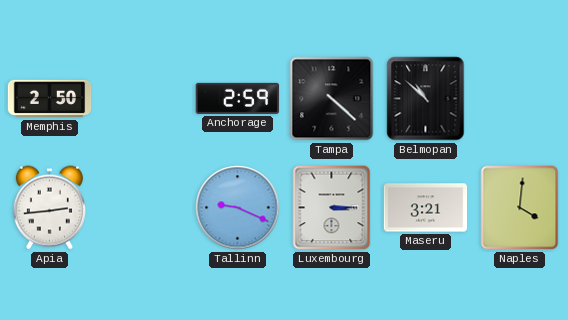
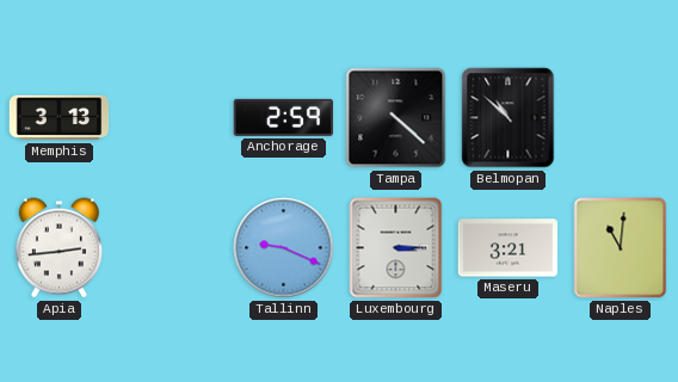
Memphis: 2:50 -> 3:13 (60, 118)
Naples: 4:01 -> 11:01 (621, 248)
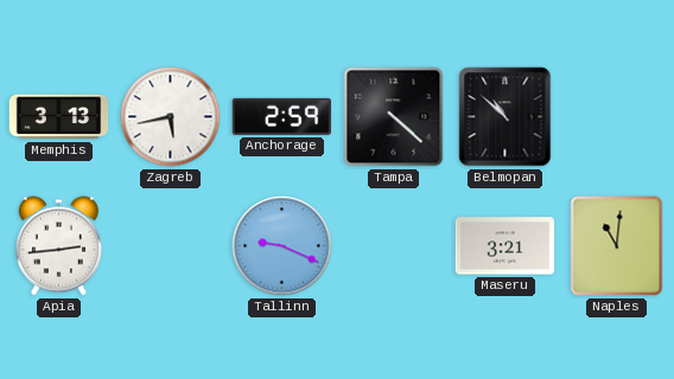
Zagreb: none -> 5:43 (171, 117)
Luxembourg: 3:15 -> none (396, 248)
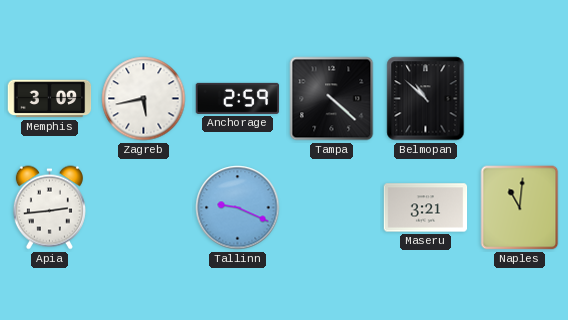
Memphis: 3:13 -> 3:09 (50, 99)
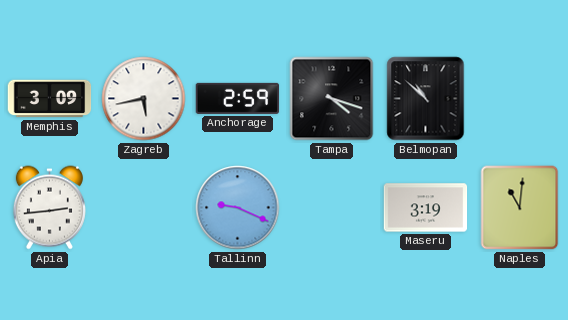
Tampa: 4:22 -> 4:18 (332, 99)
Maseru: 3:21 -> 3:19 (426, 208)
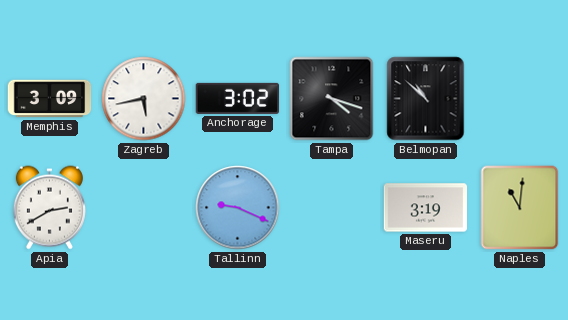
Anchorage: 2:59 -> 3:02 (238, 98)
Apia: 2:44 -> 2:40 (49, 208)
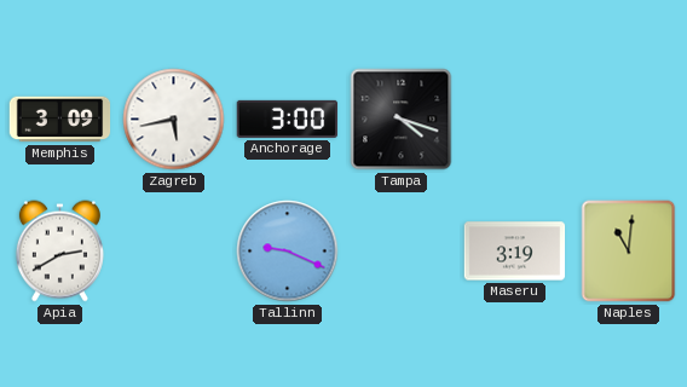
Anchorage: 3:02 -> 3:00 (288, 119)
Belmopan: 10:52 -> none (426, 99)
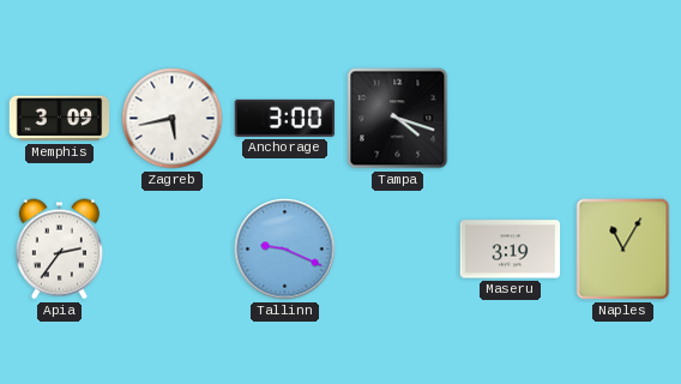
Apia: 2:40 -> 2:36 (59, 250)
Naples: 11:01 -> 11:05 (623, 250)
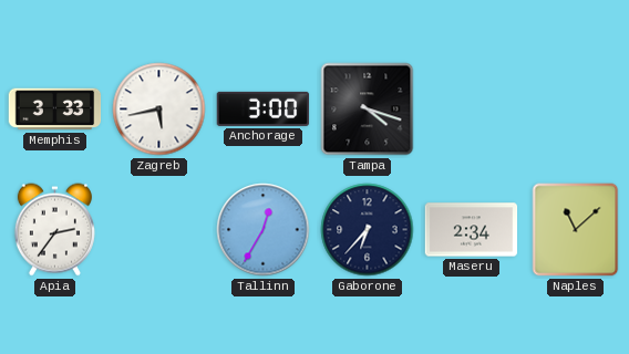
Memphis: 3:09 -> 3:33 (55, 110)
Tallinn: 9:19 -> 12:35 (264, 230)
Gaborone: none -> 6:37 (368, 230)
Maseru: 3:19 -> 2:34 (472, 230)
Naples: 11:05 -> 11:08 (576, 230)
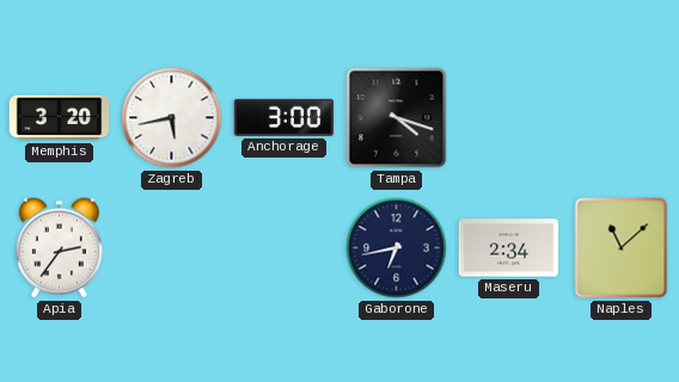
Memphis: 3:33 -> 3:20 (60, 118)
Tallinn: 12:35 -> none (264, 230)
Gaborone: 6:37 -> 6:43 (397, 248)
